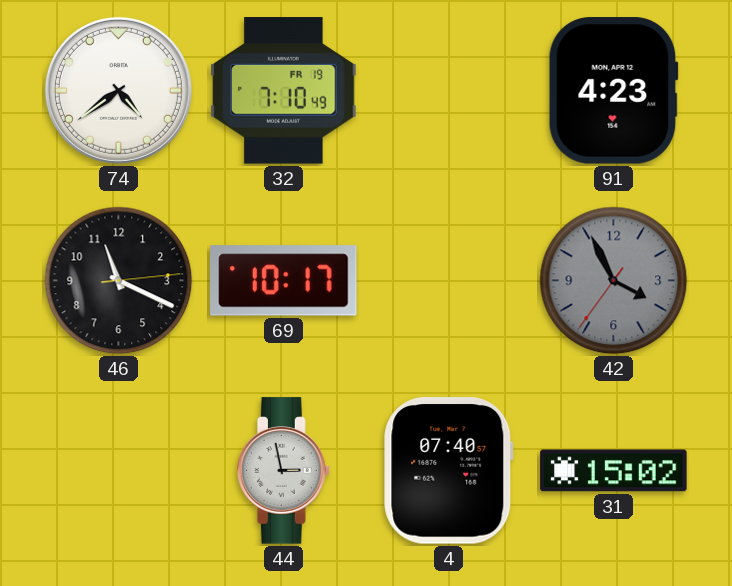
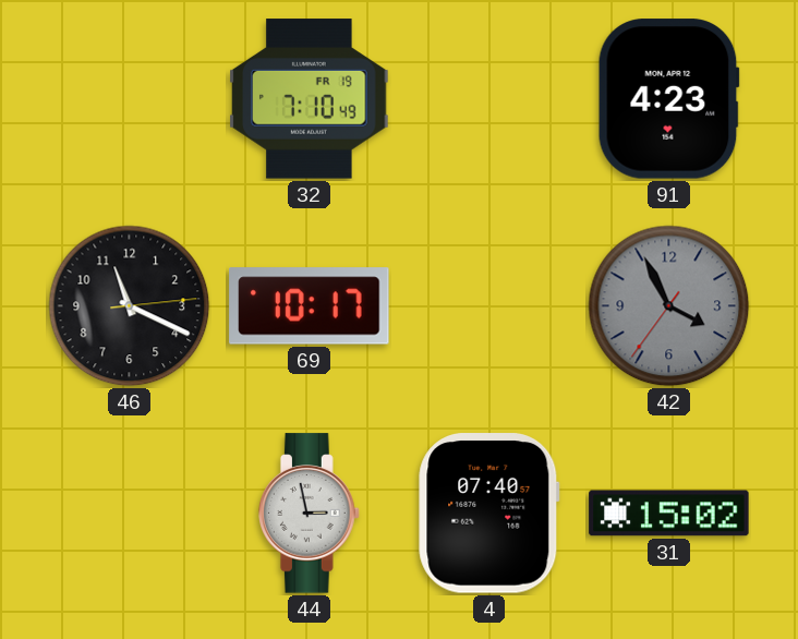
74: 4:39 -> none (118, 90)
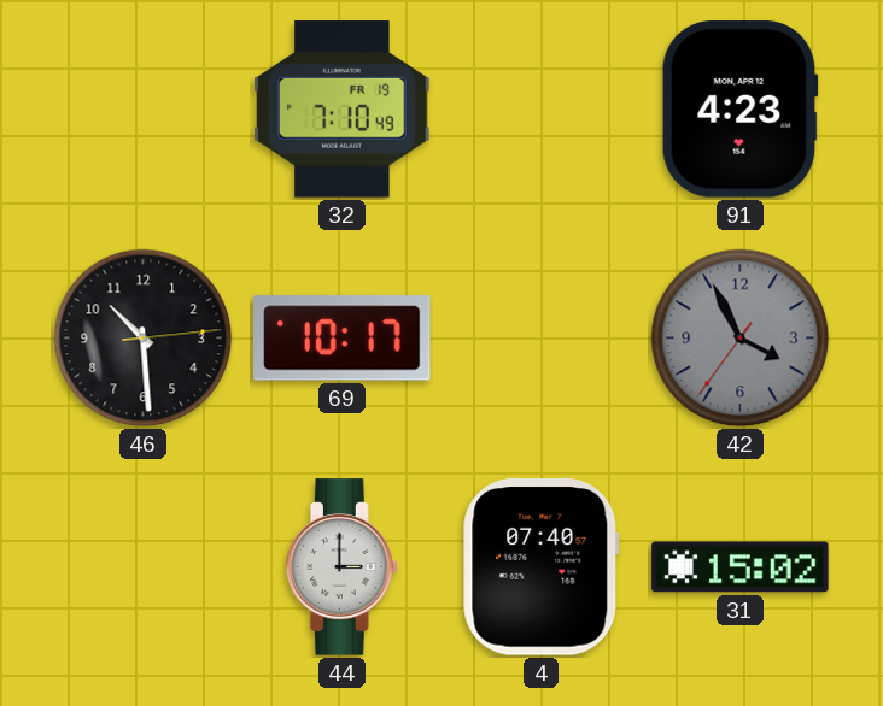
46: 11:19 -> 10:29 (144, 339)
44: 2:58 -> 3:00 (343, 567)
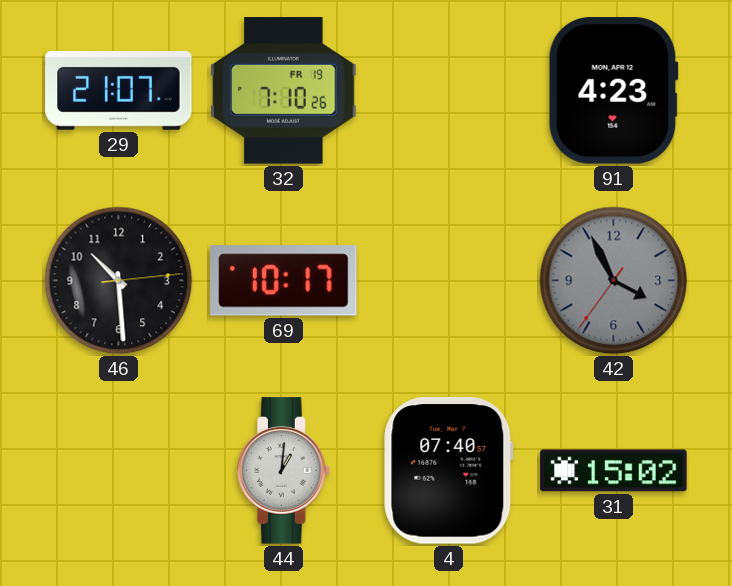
29: none -> 21:07 (119, 90)
32: 7:10:49 -> 7:10:26 (284, 91)
44: 3:00 -> 1:01 (284, 471)
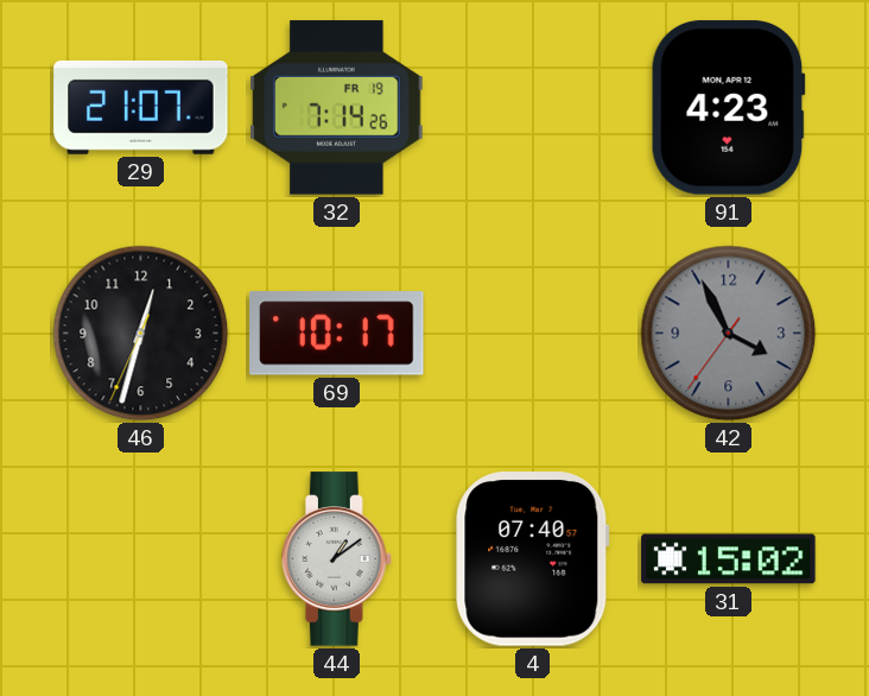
32: 7:10 -> 7:14 (337, 108)
46: 10:29 -> 12:32 (141, 334)
44: 1:01 -> 1:09 (337, 559)
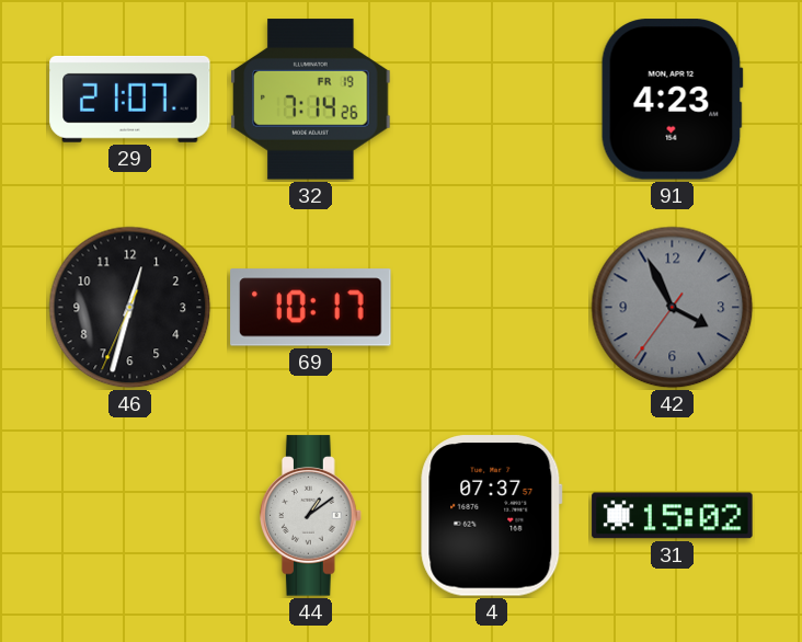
4: 07:40 -> 07:37 (492, 516)
